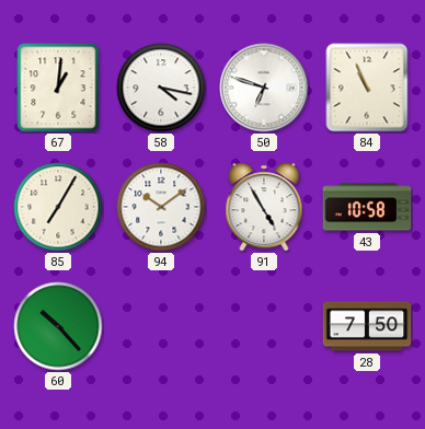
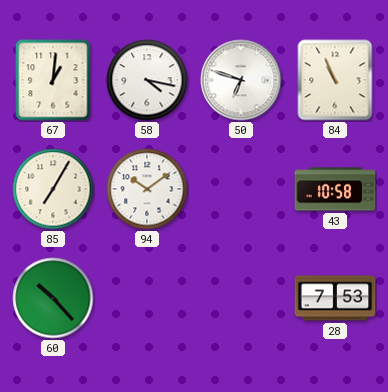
91: 4:55 -> none (264, 207)
28: 7:50 -> 7:53 (335, 298)
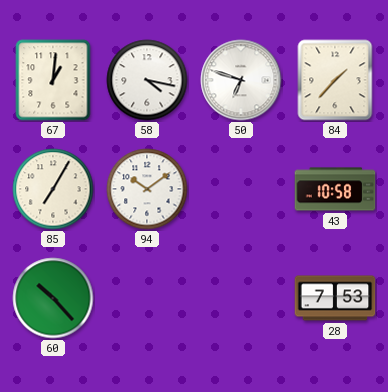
84: 10:56 -> 1:37 (335, 80)
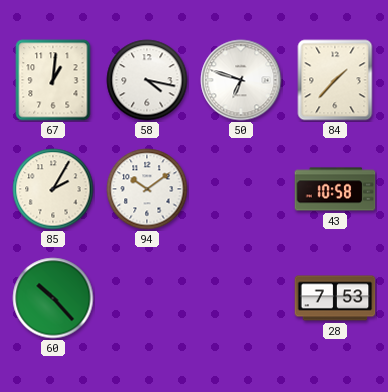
85: 7:05 -> 2:05 (53, 189)
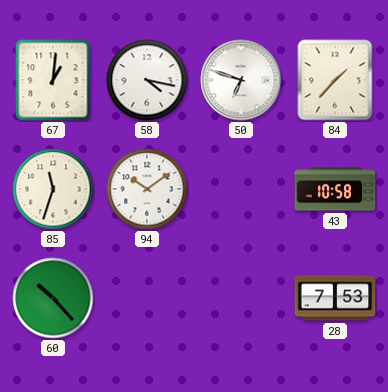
85: 2:05 -> 11:33 (53, 189)
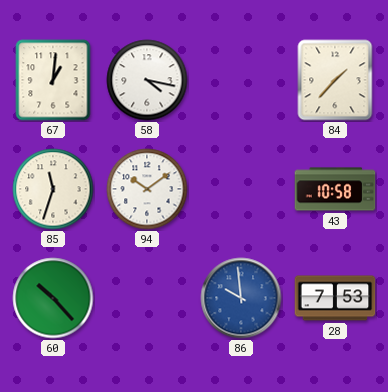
50: 6:48 -> none (241, 80)
86: none -> 9:59 (241, 298)
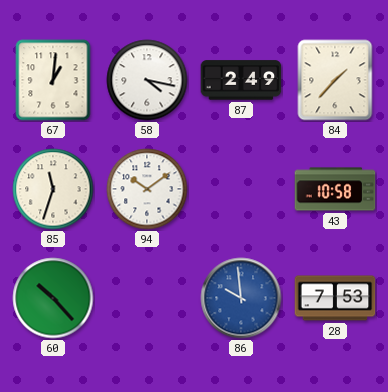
87: none -> 2:49 (241, 80)
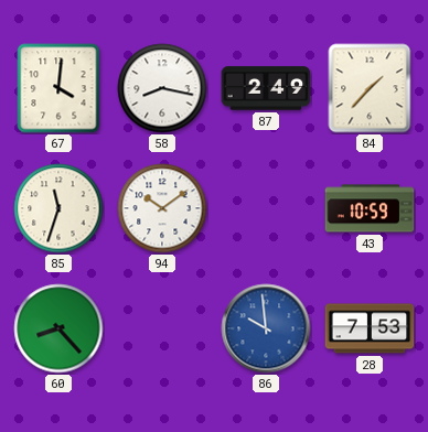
67: 1:01 -> 4:01 (58, 88)
58: 4:17 -> 8:17 (162, 88)
43: 10:58 -> 10:59 (370, 208)
60: 10:23 -> 8:23 (58, 328)
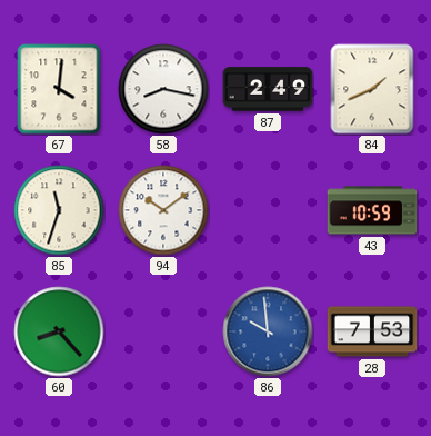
84: 1:37 -> 1:41 (372, 89)
